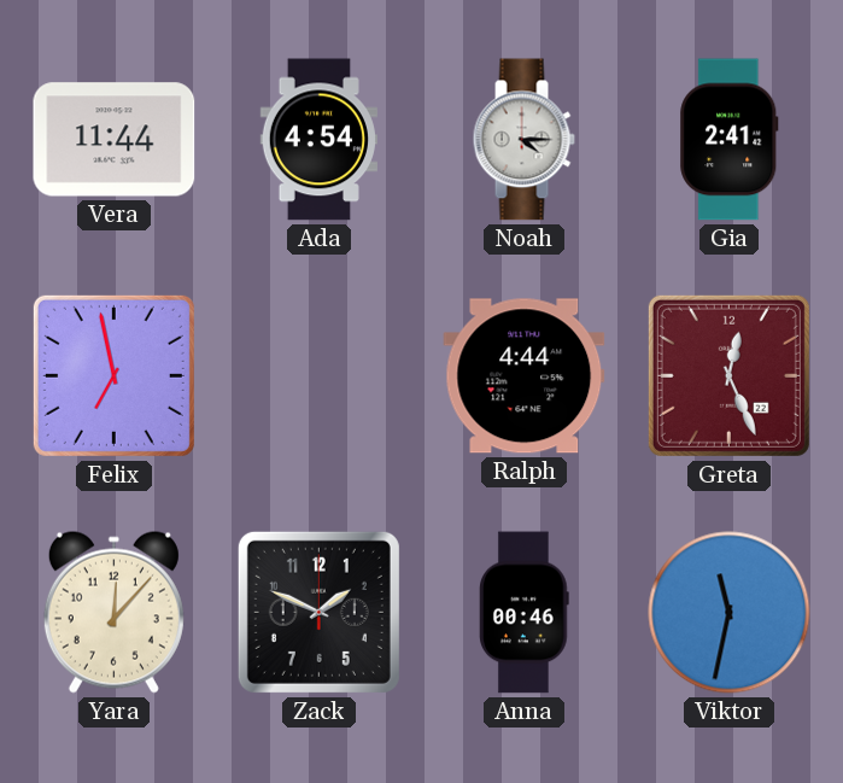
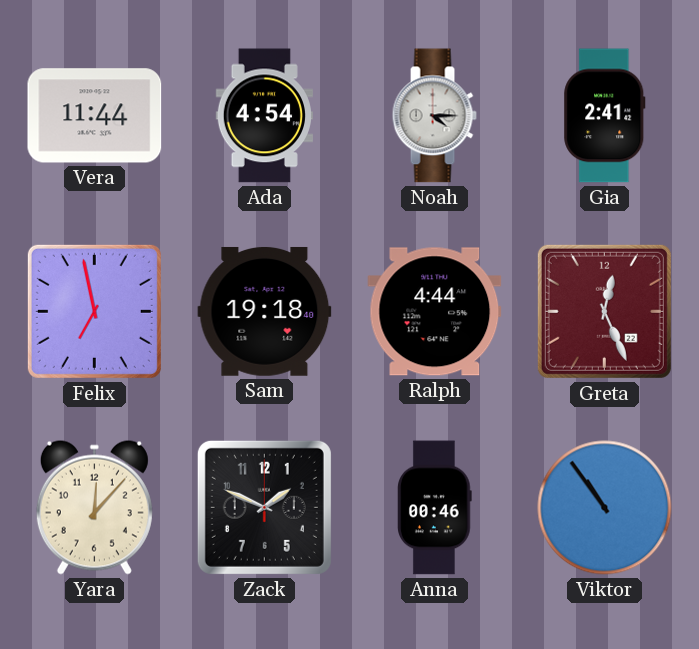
Sam: none -> 19:18 (265, 311)
Viktor: 11:32 -> 10:54 (605, 508)
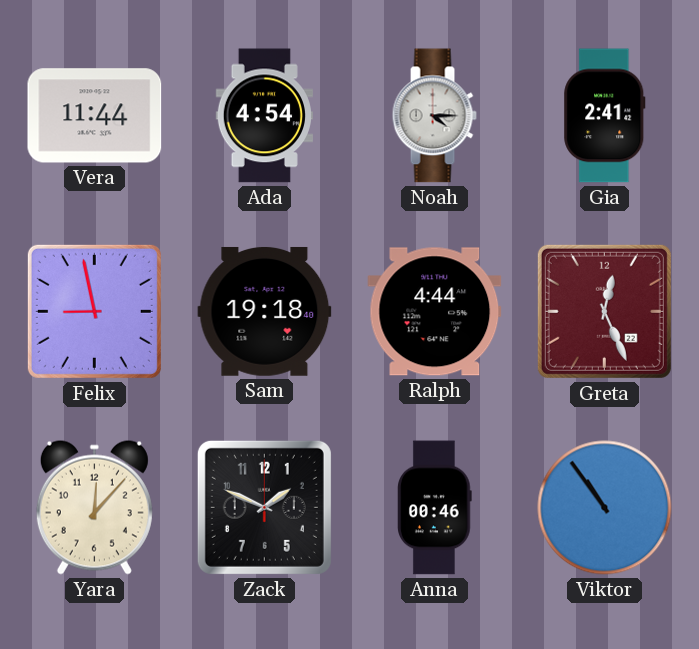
Felix: 6:58 -> 8:58 (94, 311)
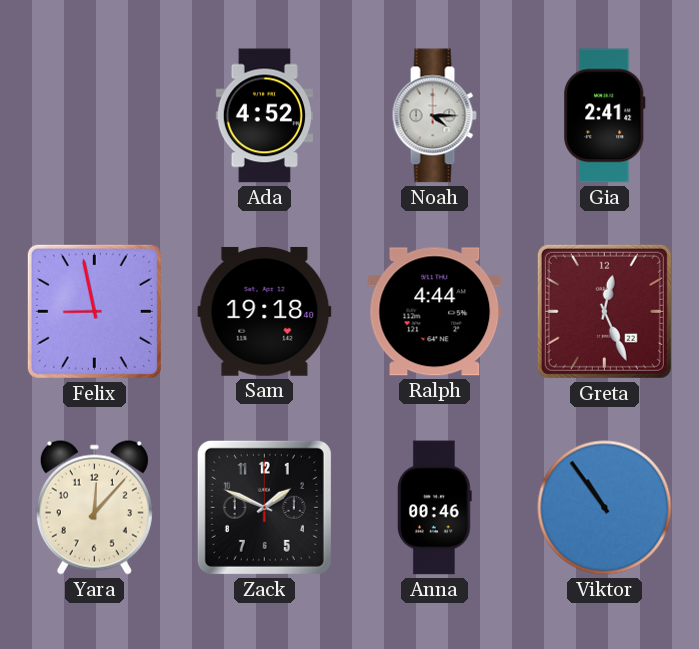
Vera: 11:44 -> none (95, 116)
Ada: 4:54 -> 4:52 (264, 116)
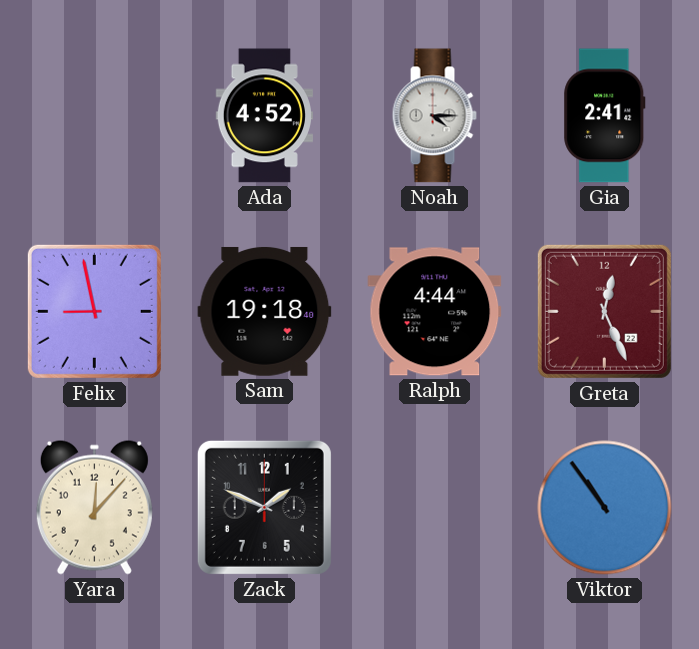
Anna: 00:46 -> none (435, 508)
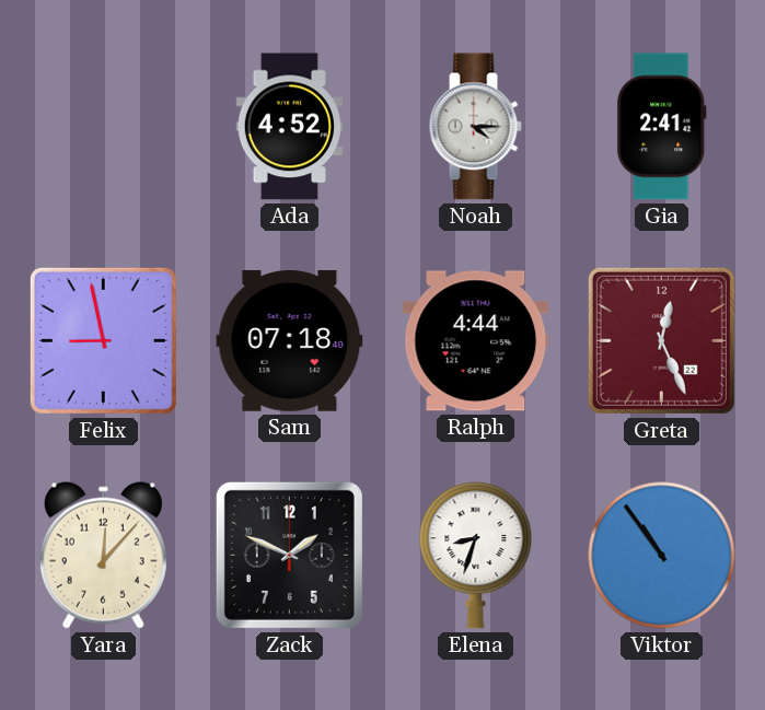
Sam: 19:18 -> 07:18 (290, 340)
Elena: none -> 8:33 (476, 556)
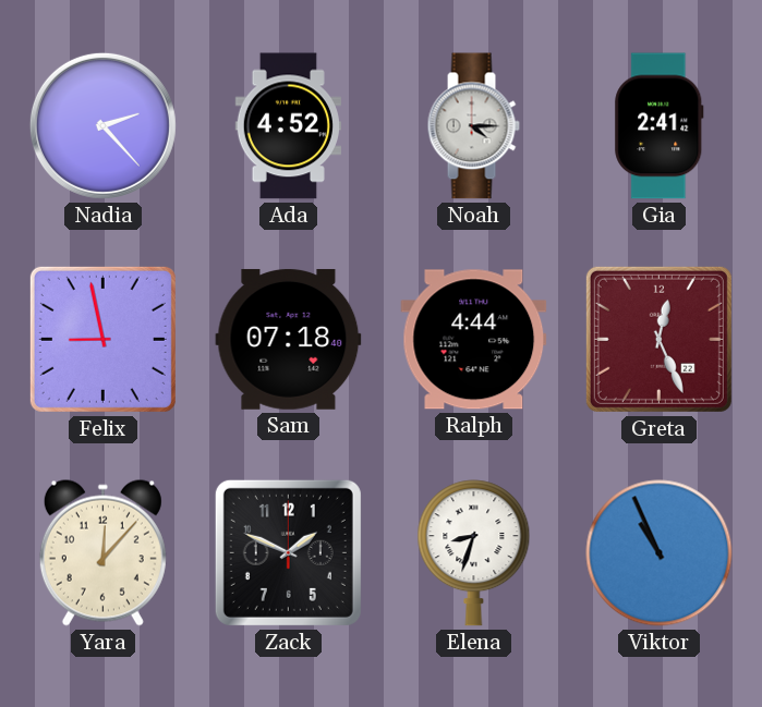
Nadia: none -> 2:23 (102, 125)
Viktor: 10:54 -> 10:56 (660, 553)
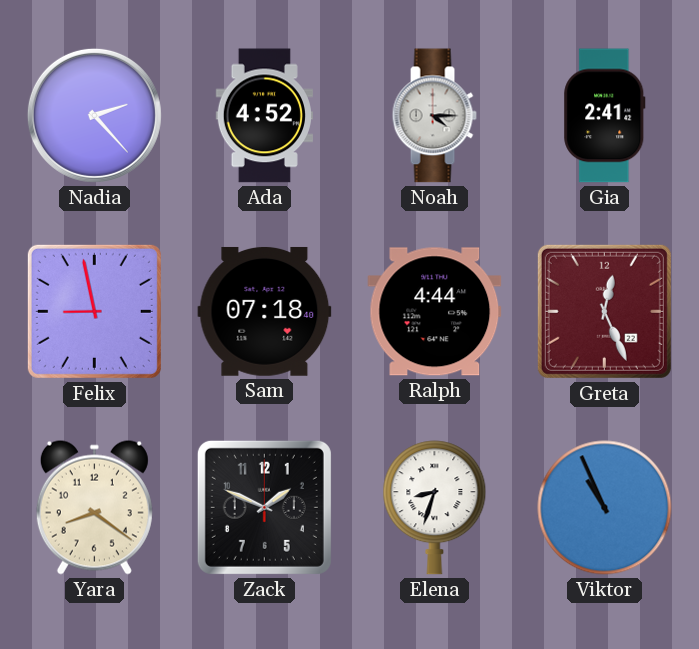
Yara: 12:07 -> 8:21 (94, 507)
